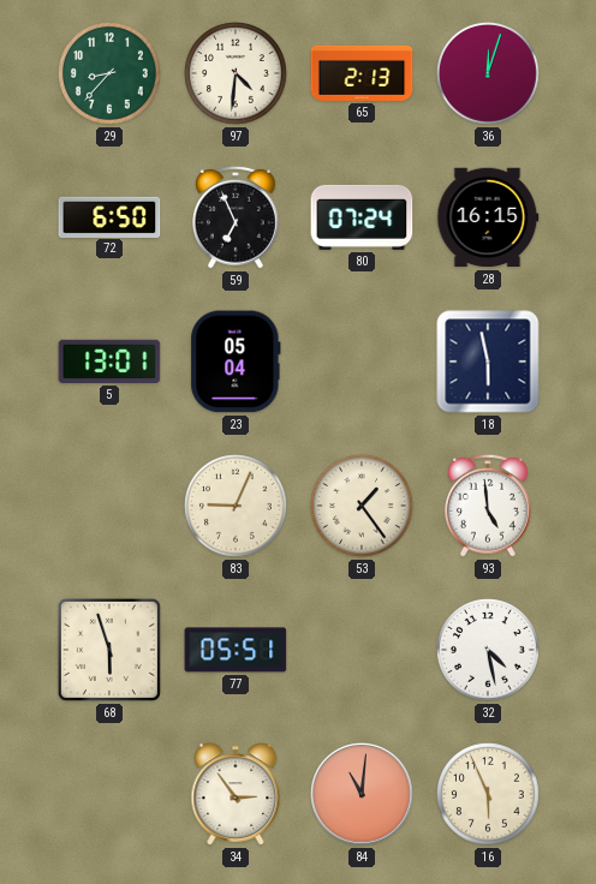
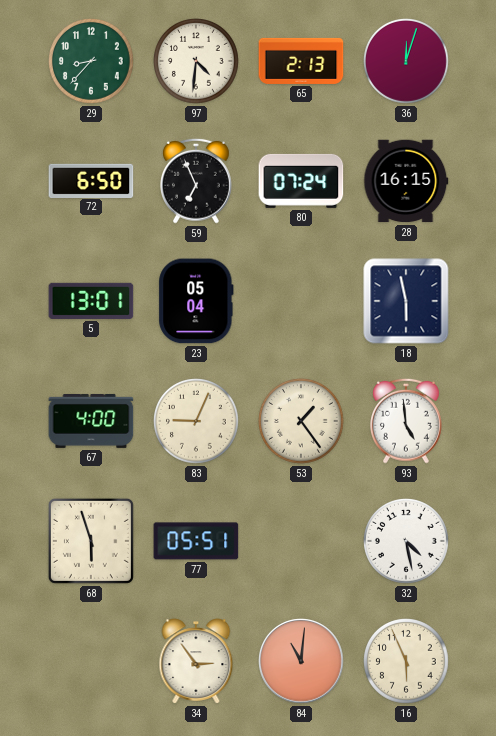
67: none -> 4:00 (91, 421)
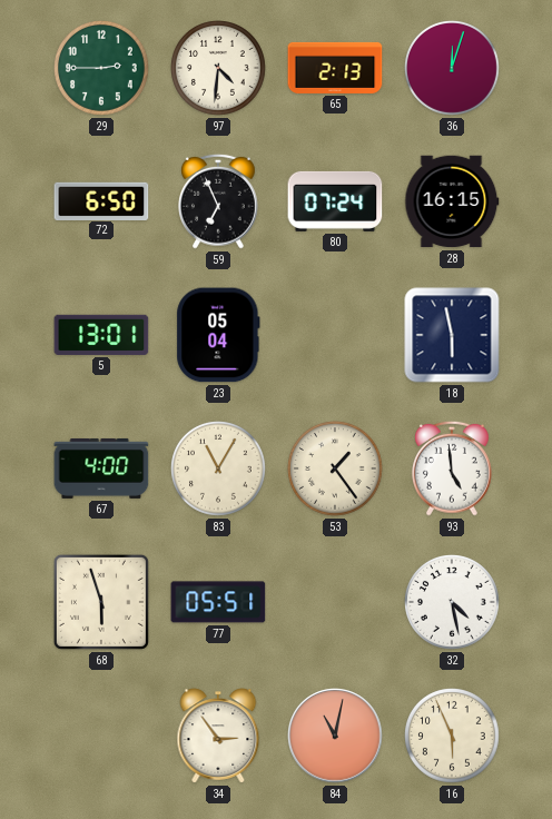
29: 8:37 -> 2:45 (102, 69)
83: 9:04 -> 11:05 (219, 470)
84: 11:01 -> 11:02 (335, 736)
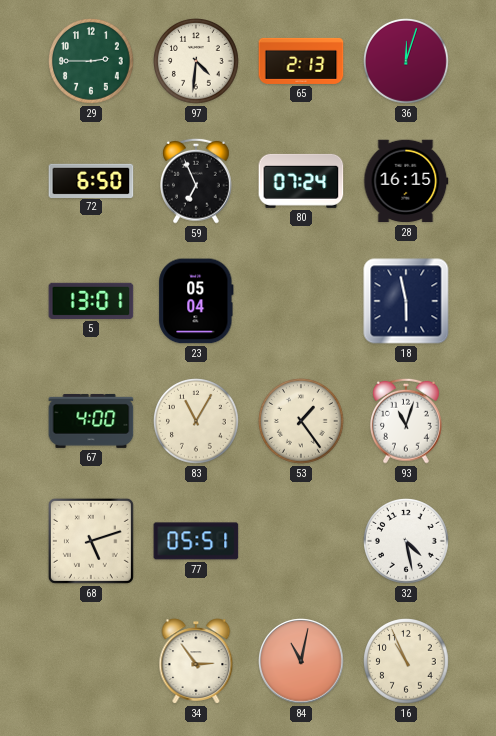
93: 4:59 -> 11:03 (407, 421)
68: 5:57 -> 5:12 (91, 541)
16: 5:56 -> 10:56 (407, 662)
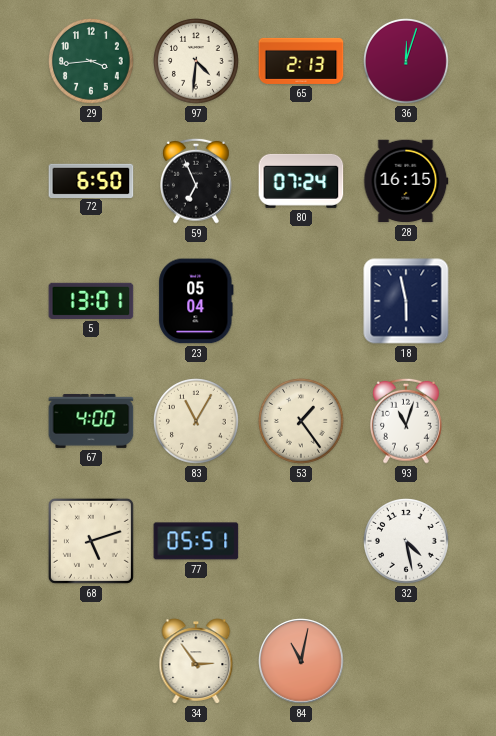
29: 2:45 -> 3:44 (92, 62)
16: 10:56 -> none (407, 662)
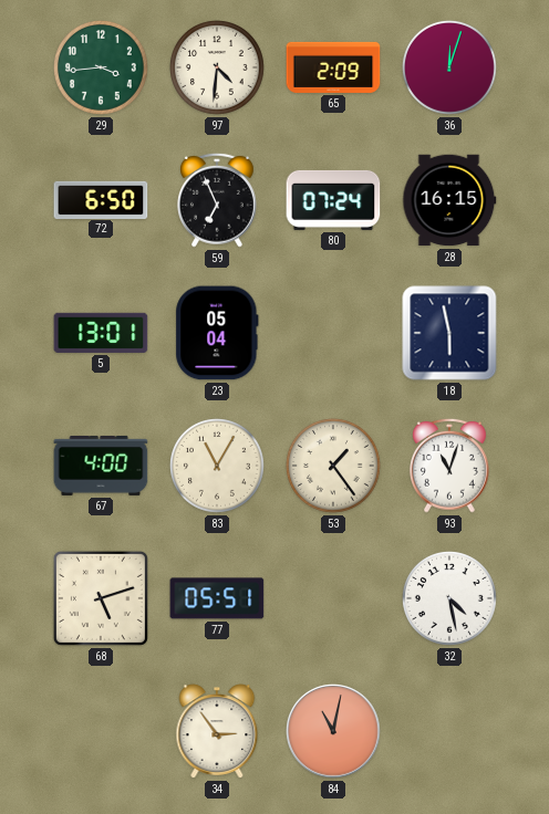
65: 2:13 -> 2:09 (333, 67)
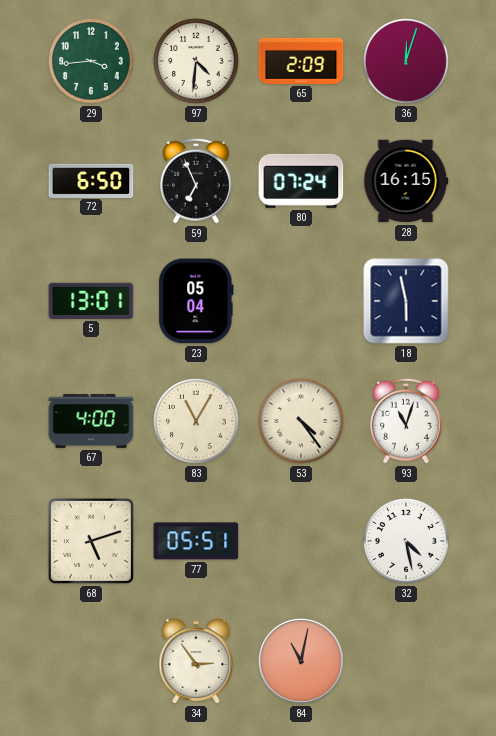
53: 1:24 -> 4:24 (302, 422)
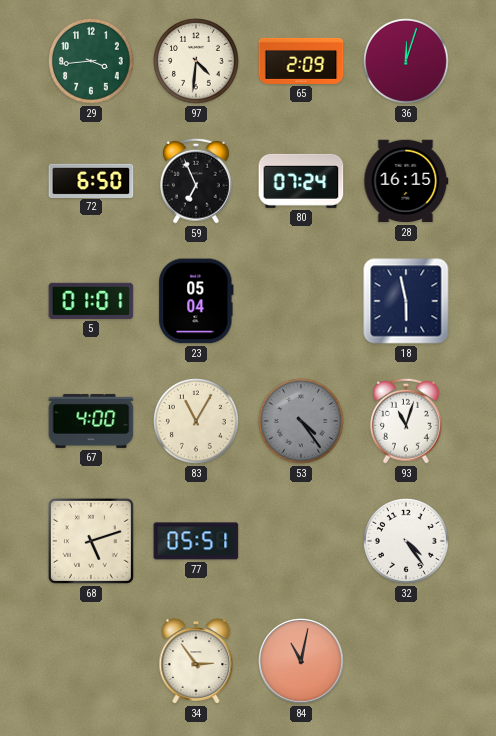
5: 13:01 -> 01:01 (91, 301)
53 dial: cream -> grey (302, 422)
32: 4:28 -> 4:24 (407, 542)
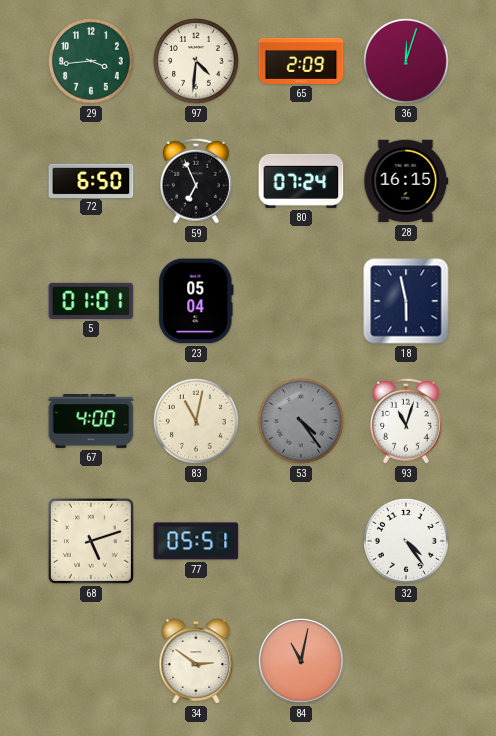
83: 11:05 -> 11:02 (197, 422)
34: 2:54 -> 2:51 (196, 661)
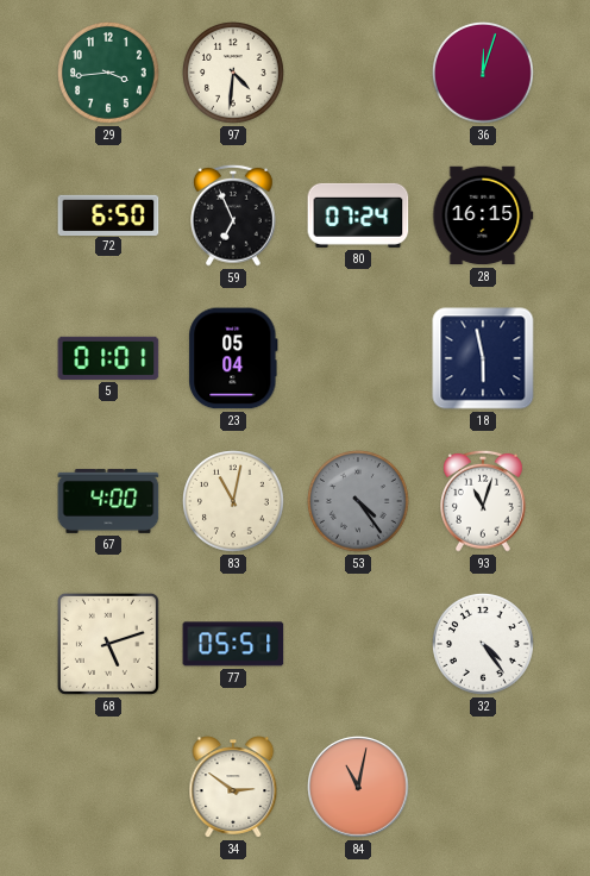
65: 2:09 -> none (301, 61)
